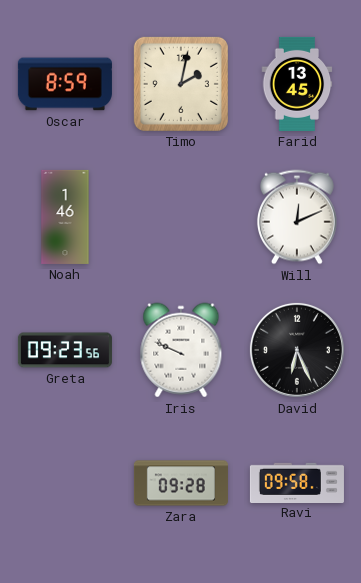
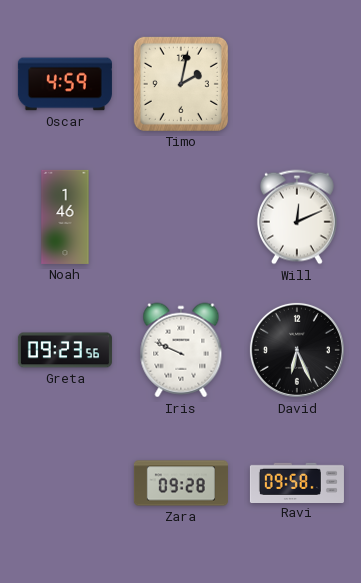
Oscar: 8:59 -> 4:59 (65, 84)
Farid: 13:45 -> none (297, 84)
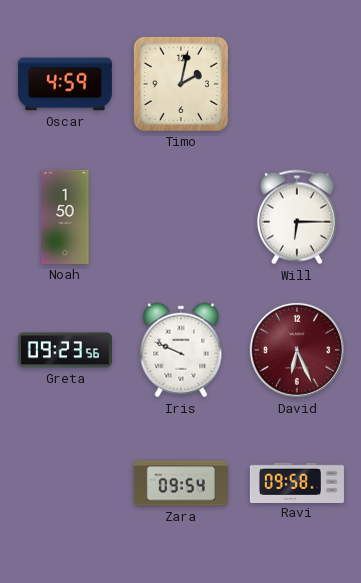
Noah: 1:46 -> 1:50 (65, 217)
Will: 12:11 -> 6:15 (297, 217)
David dial: black -> burgundy (297, 350)
Zara: 09:28 -> 09:54 (181, 483)
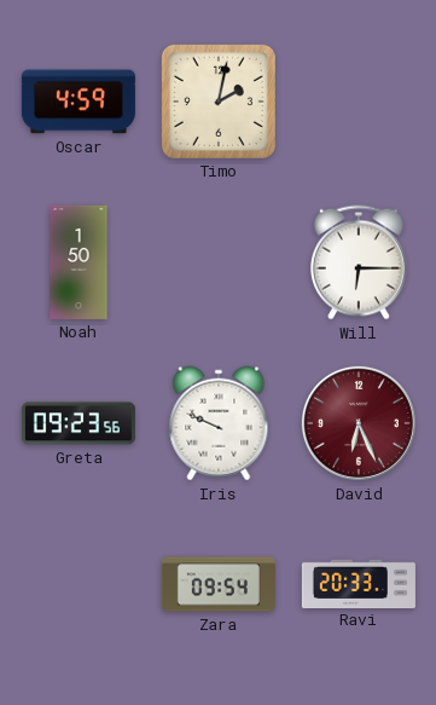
Ravi: 09:58 -> 20:33 (359, 583)
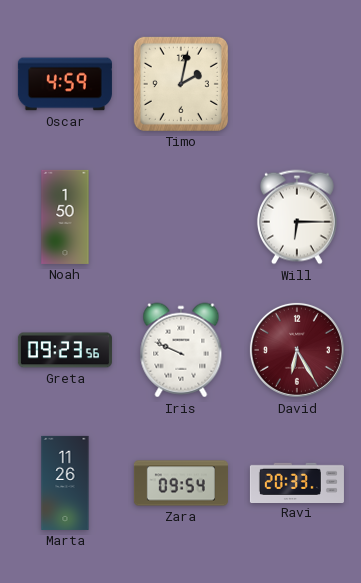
David: 6:26 -> 6:25 (297, 350)
Marta: none -> 11:26 (65, 483)
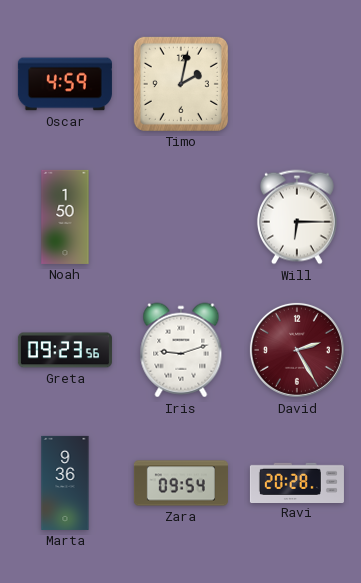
Iris: 9:49 -> 9:12 (181, 350)
David: 6:25 -> 2:25 (297, 350)
Marta: 11:26 -> 9:36 (65, 483)
Ravi: 20:33 -> 20:28 (297, 482)
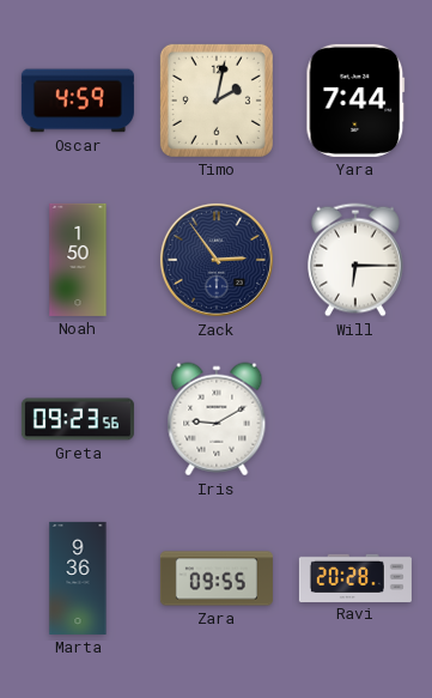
Yara: none -> 7:44 (355, 101)
Zack: none -> 2:54 (217, 260)
Iris: 9:12 -> 9:10 (217, 419)
David: 2:25 -> none (297, 350)
Zara: 09:54 -> 09:55 (217, 578)
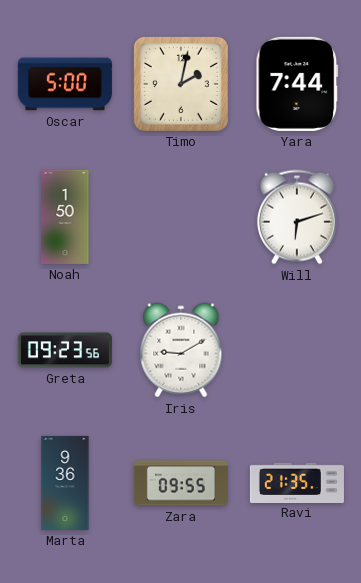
Oscar: 4:59 -> 5:00 (65, 84)
Zack: 2:54 -> none (217, 260)
Will: 6:15 -> 6:12 (297, 217)
Ravi: 20:28 -> 21:35 (297, 482)
